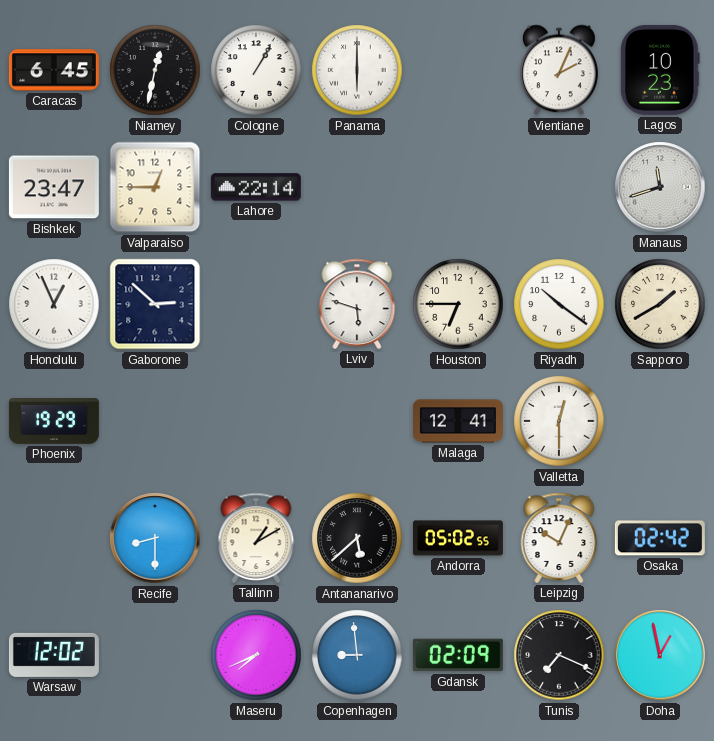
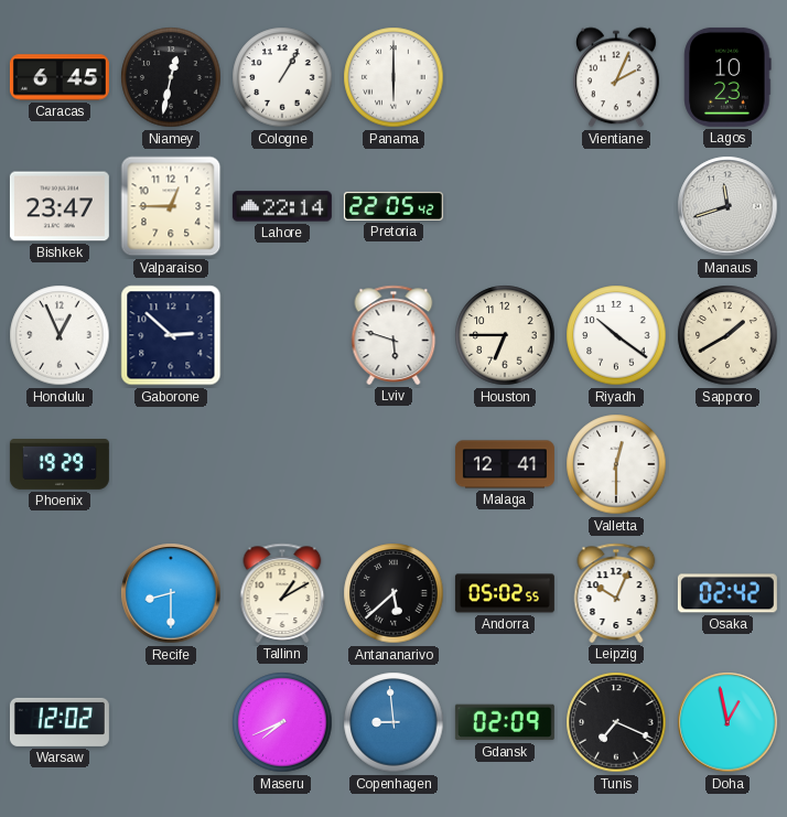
Pretoria: none -> 22:05 (394, 206)
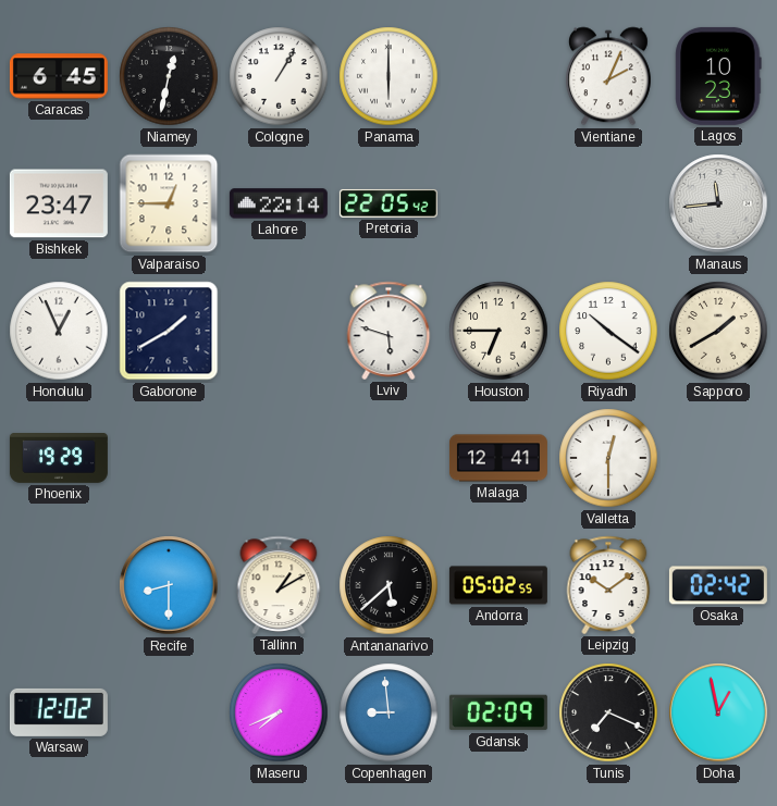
Manaus: 11:42 -> 11:44 (718, 203)
Gaborone: 2:52 -> 1:40 (169, 331)
Leipzig: 10:04 -> 10:09 (608, 585)
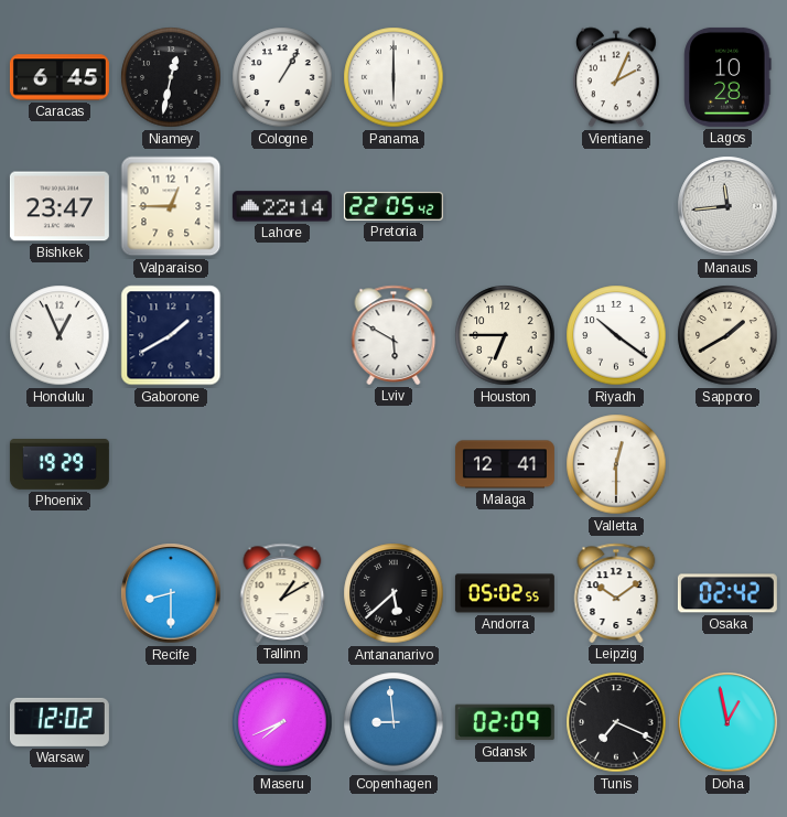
Lagos: 10:23 -> 10:28 (727, 77)
Lviv: 5:48 -> 5:50 (394, 335)
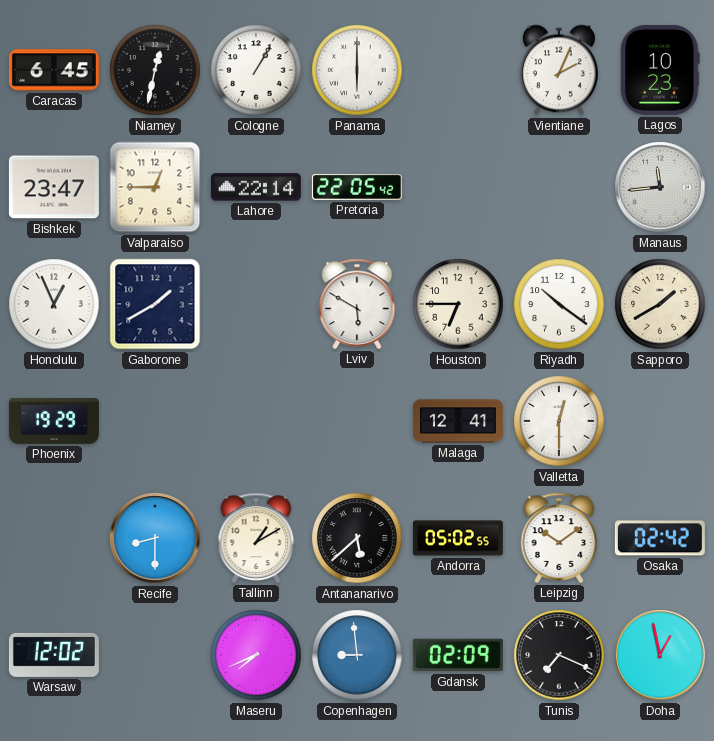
Lagos: 10:28 -> 10:23 (660, 70)
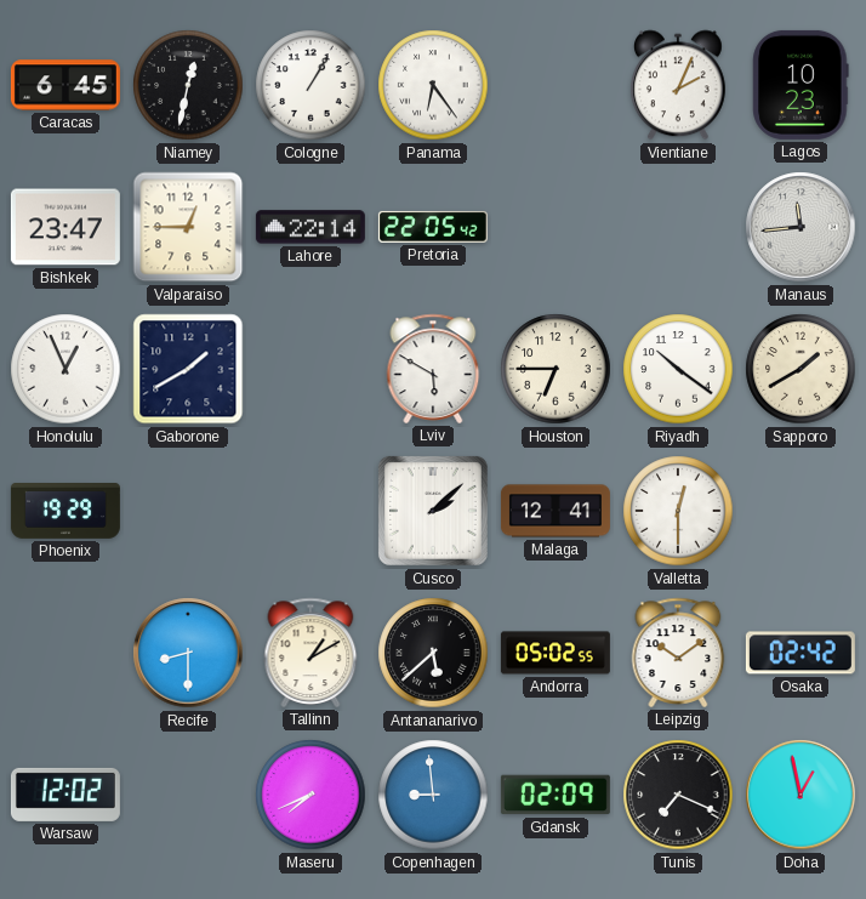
Panama: 6:00 -> 6:24 (433, 85)
Cusco: none -> 2:08 (433, 511)
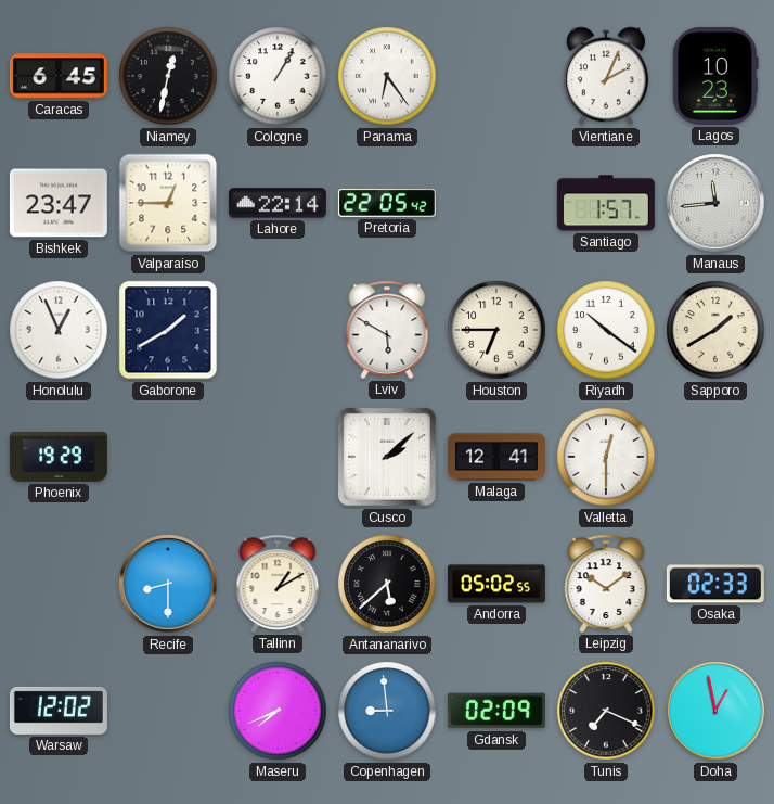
Santiago: none -> 1:57 (606, 203)
Osaka: 02:42 -> 02:33 (715, 584)
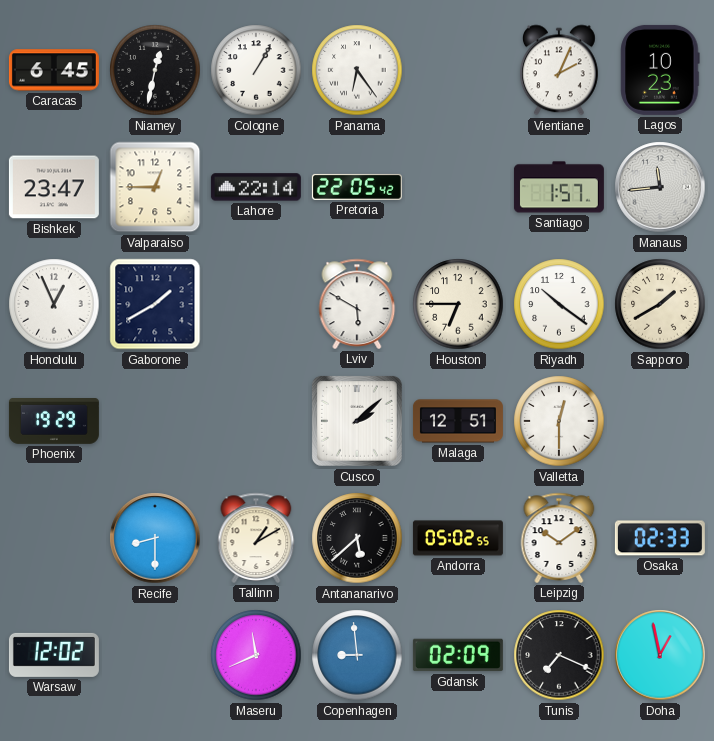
Malaga: 12:41 -> 12:51 (458, 421)
Maseru: 7:41 -> 11:41 (256, 655)
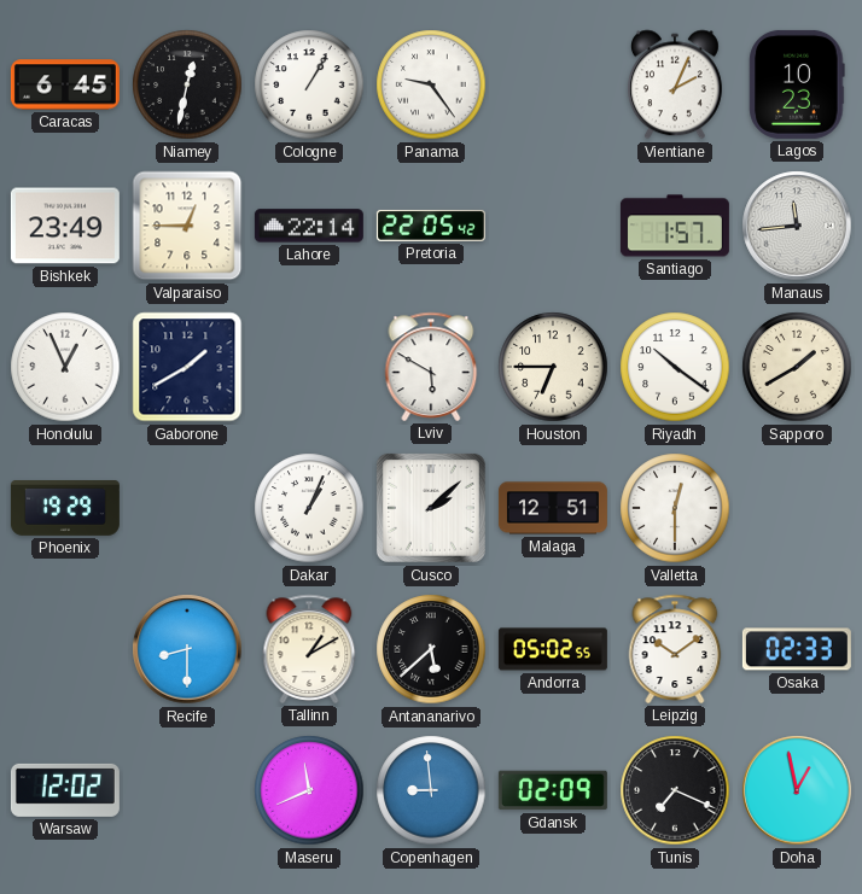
Panama: 6:24 -> 9:24 (431, 84)
Bishkek: 23:47 -> 23:49 (65, 226)
Dakar: none -> 1:04 (309, 508)
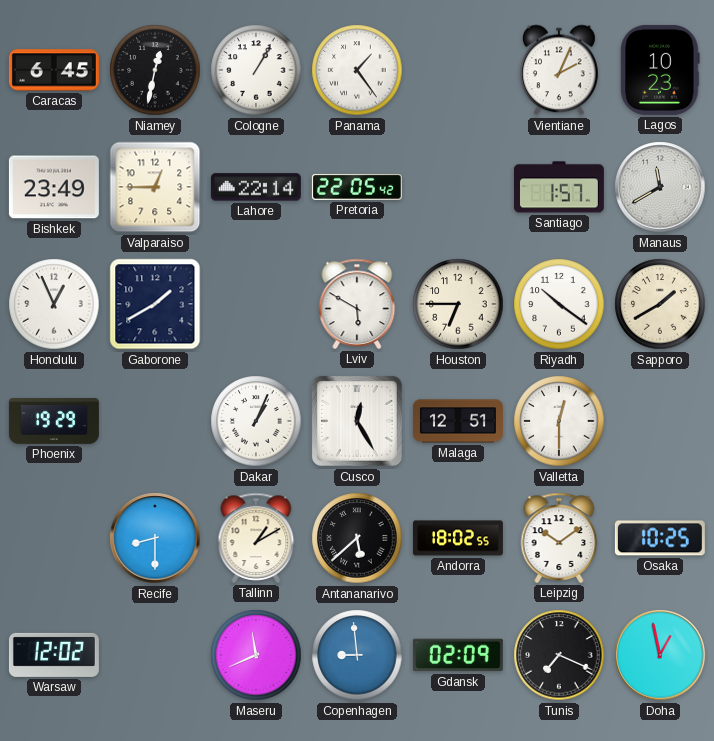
Panama: 9:24 -> 1:24 (357, 70)
Manaus: 11:44 -> 11:40 (660, 187)
Cusco: 2:08 -> 12:25 (357, 421)
Andorra: 05:02 -> 18:02 (458, 538)
Osaka: 02:33 -> 10:25 (660, 538)
